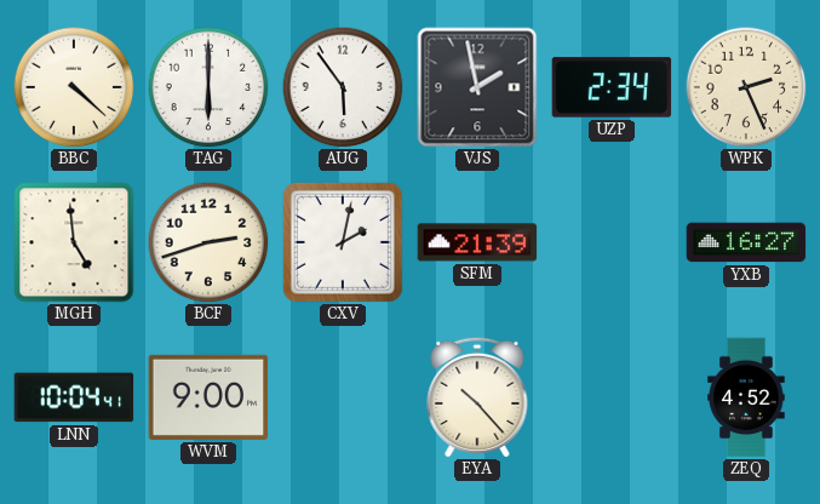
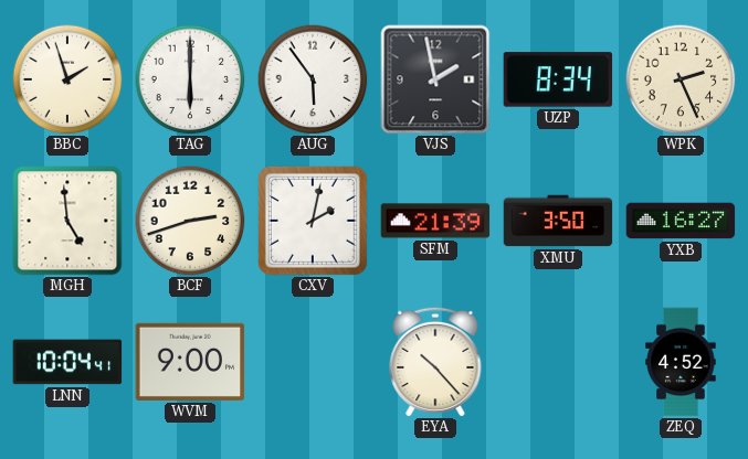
BBC: 4:22 -> 1:57 (67, 79)
UZP: 2:34 -> 8:34 (558, 79)
XMU: none -> 3:50 (558, 221)
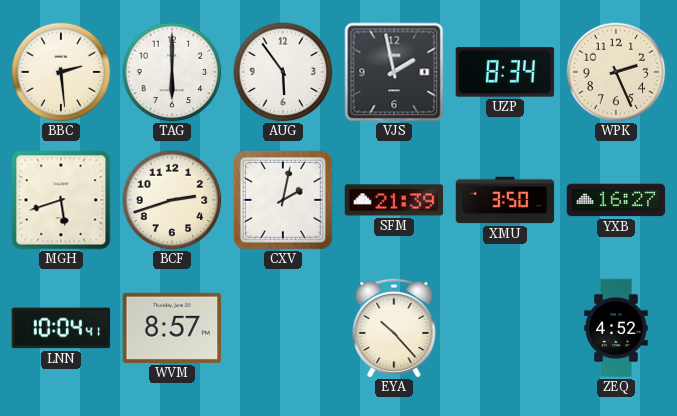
BBC: 1:57 -> 2:29 (61, 72)
MGH: 4:59 -> 5:42 (61, 200)
WVM: 9:00 -> 8:57 (172, 328)
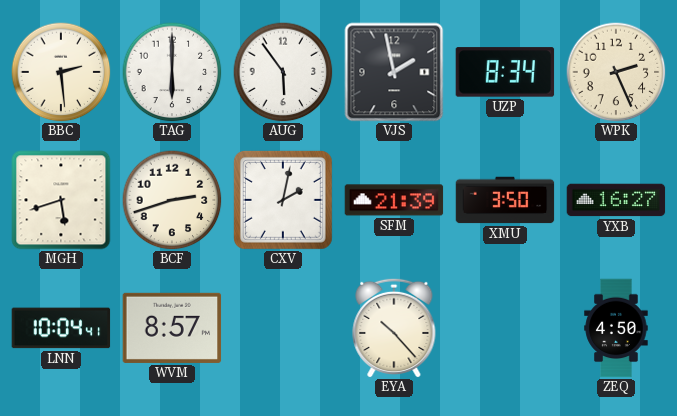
ZEQ: 4:52 -> 4:50 (616, 328)
